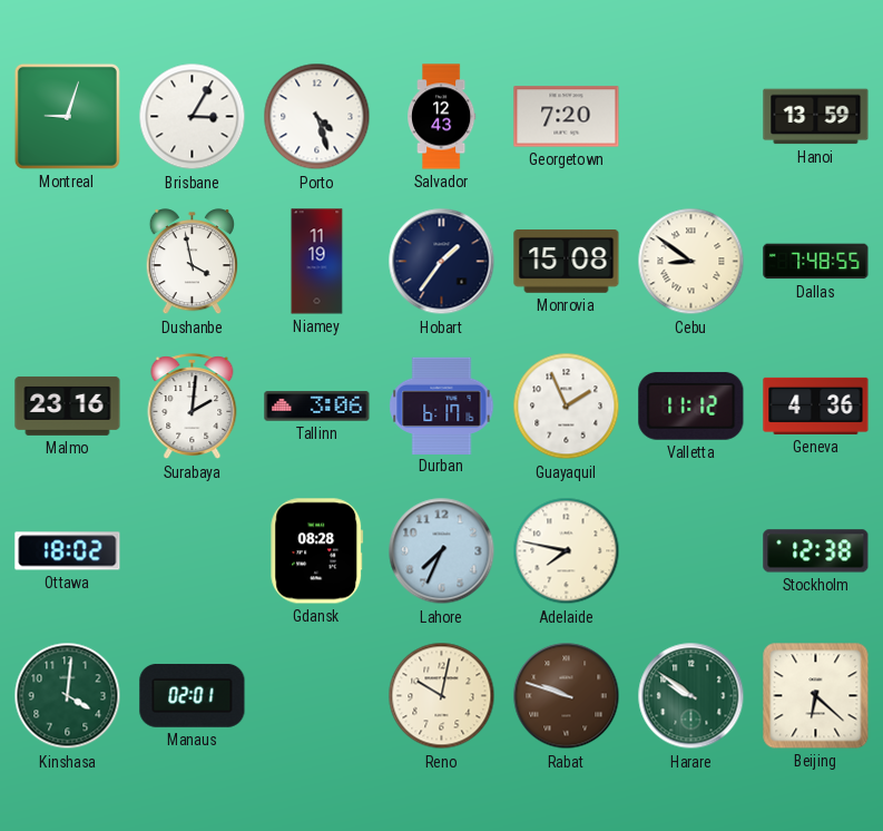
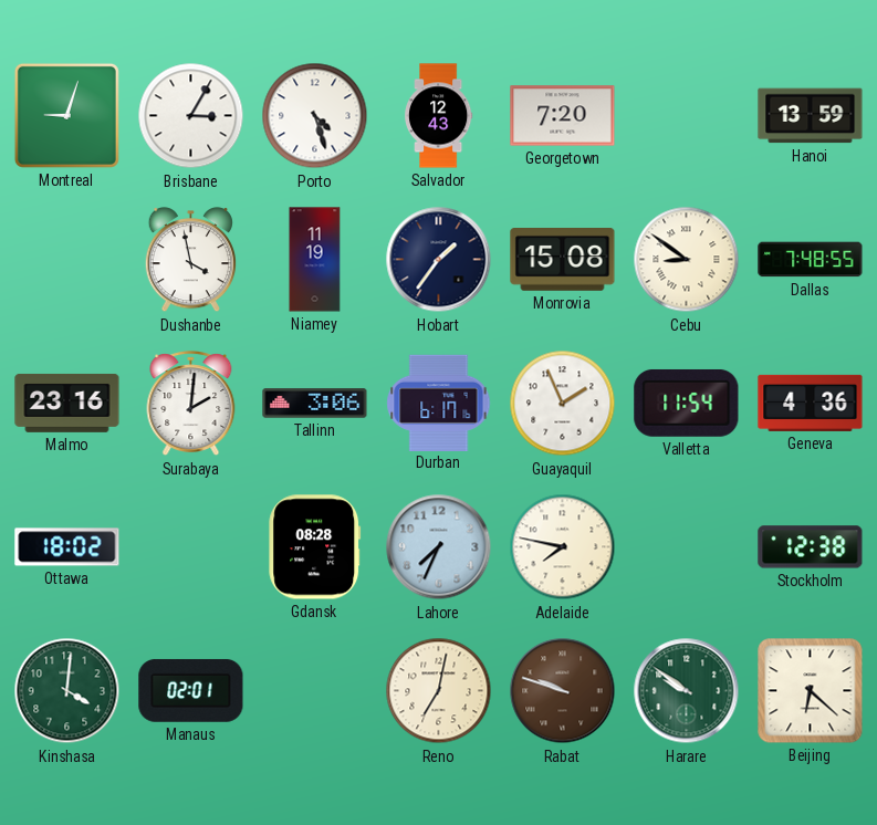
Valletta: 11:12 -> 11:54 (687, 403)
Reno: 10:02 -> 7:02 (439, 691)
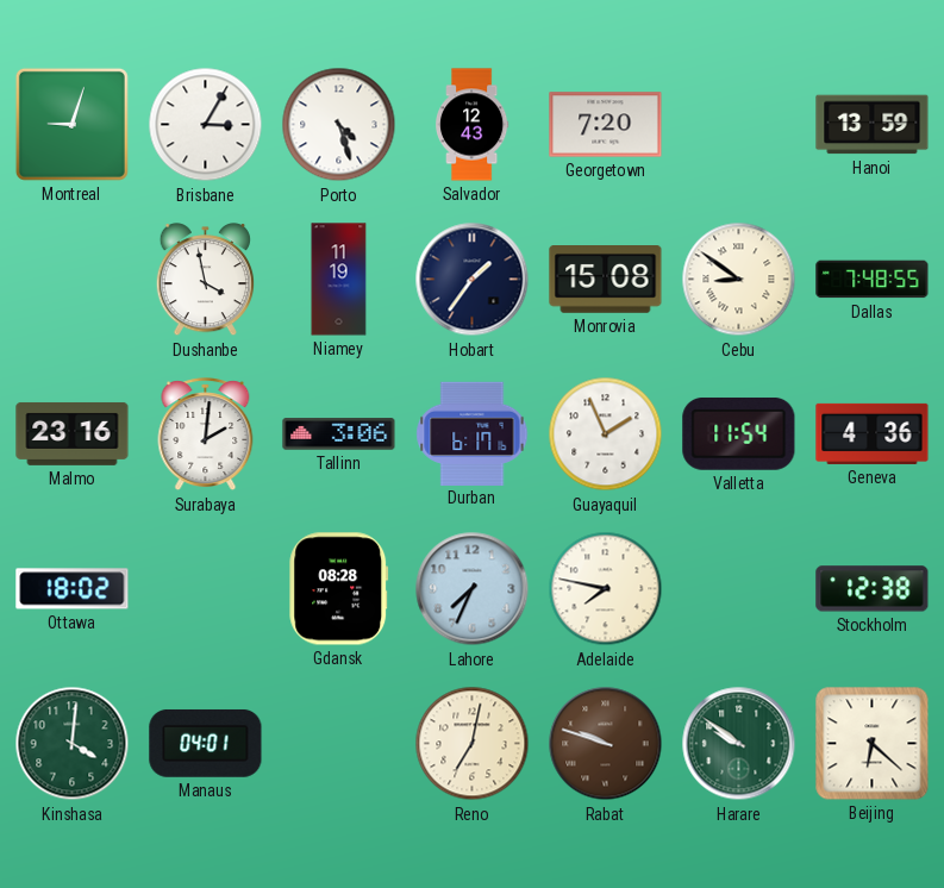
Manaus: 02:01 -> 04:01 (206, 743)
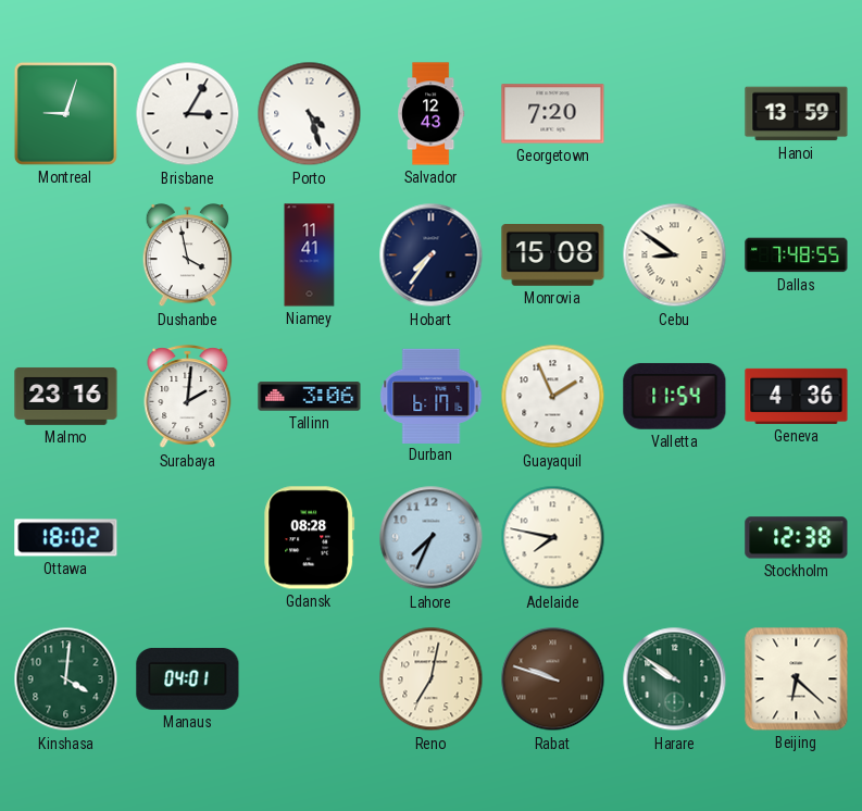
Niamey: 11:19 -> 11:41 (310, 255)
Hobart: 1:36 -> 7:36 (432, 255)
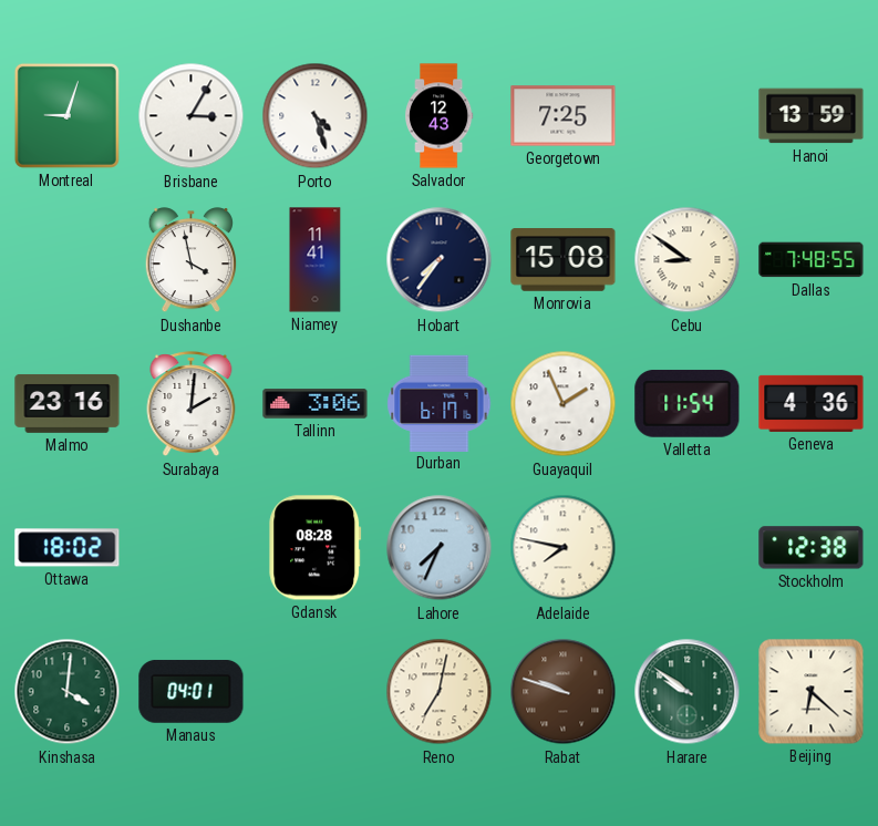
Georgetown: 7:20 -> 7:25 (564, 116)
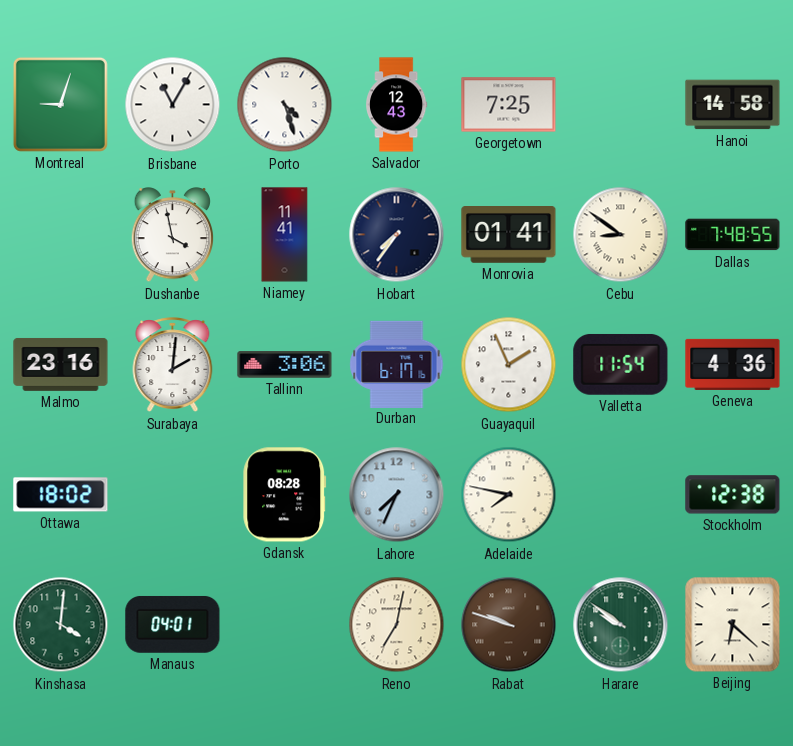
Brisbane: 3:05 -> 11:05 (173, 105)
Hanoi: 13:59 -> 14:58 (733, 105)
Monrovia: 15:08 -> 01:41 (509, 235)
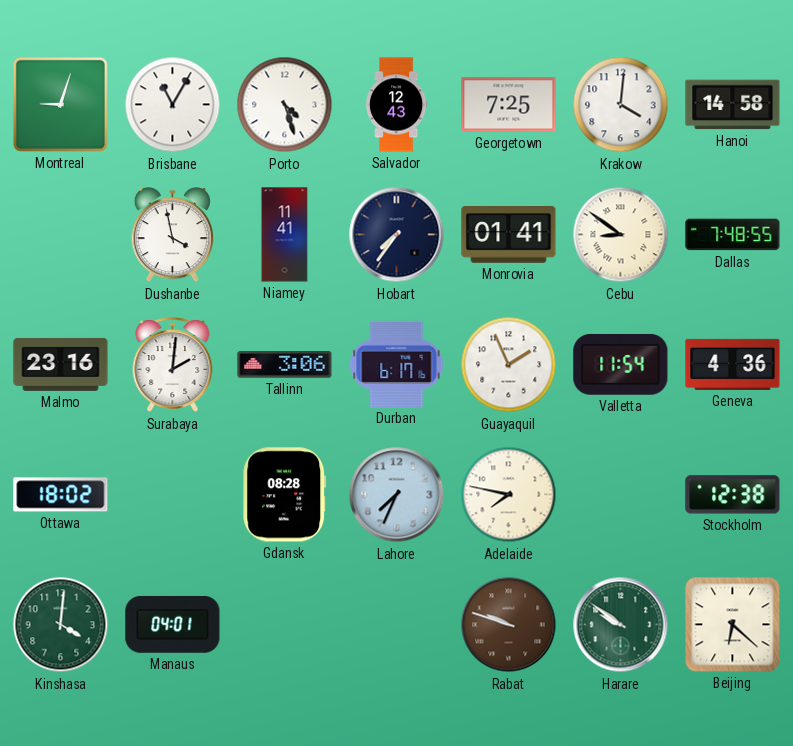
Krakow: none -> 4:01 (621, 105)
Reno: 7:02 -> none (397, 625)
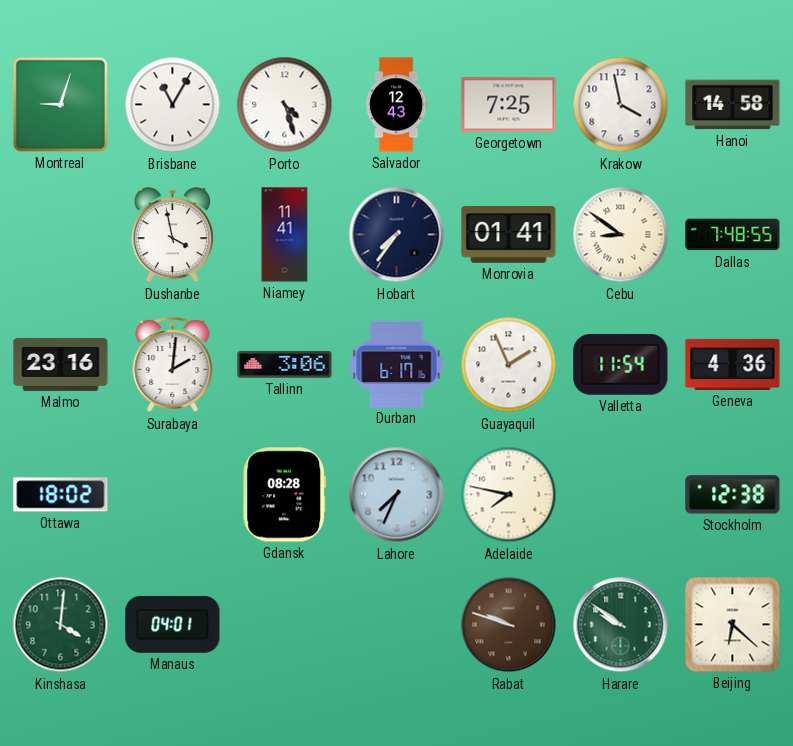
Krakow: 4:01 -> 3:58 (621, 105)
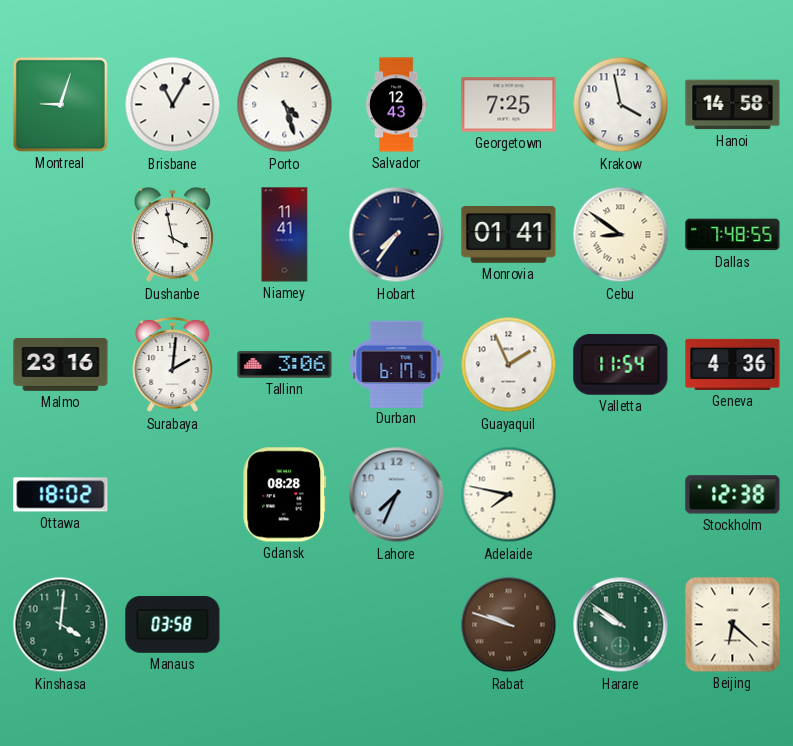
Manaus: 04:01 -> 03:58 (173, 624)
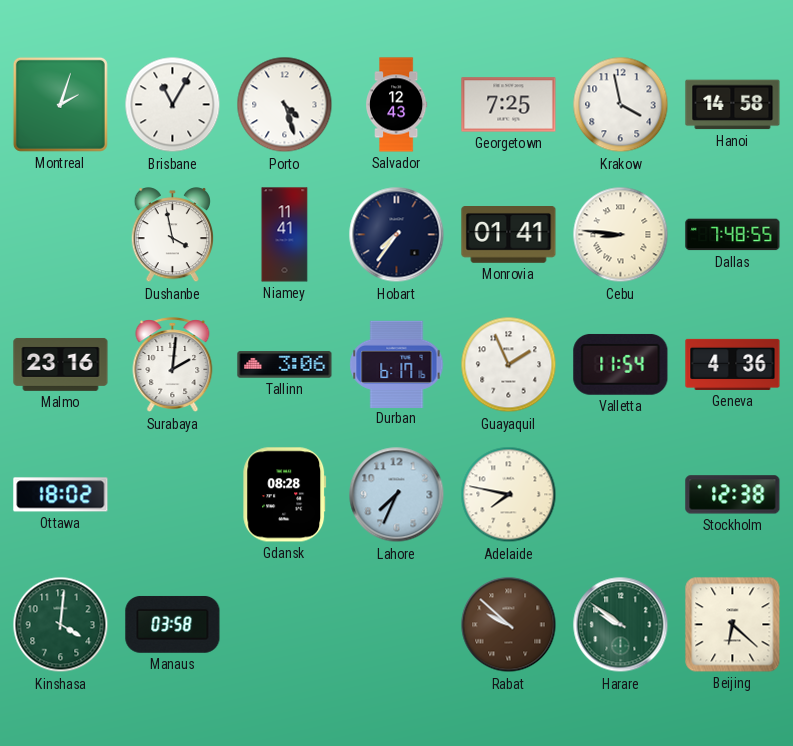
Montreal: 9:03 -> 2:03 (60, 104)
Cebu: 8:51 -> 8:46 (621, 235)
Rabat: 9:48 -> 9:52 (509, 625)
